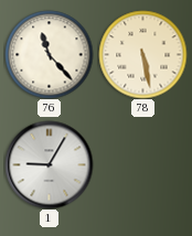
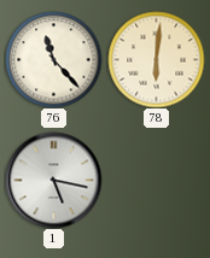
78: 5:28 -> 6:01 (156, 59)
1: 9:05 -> 5:17 (53, 180)
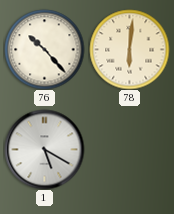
76: 11:23 -> 10:23 (44, 49)
1: 5:17 -> 5:20 (44, 149)
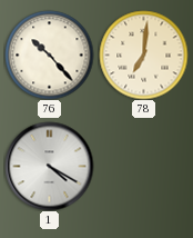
78: 6:01 -> 7:01 (143, 54)
1: 5:20 -> 4:20 (49, 166)
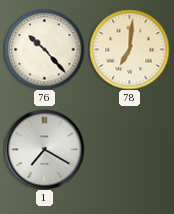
1: 4:20 -> 7:20 (44, 149)
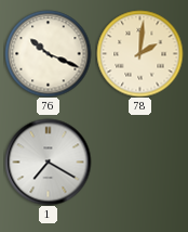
76: 10:23 -> 10:19 (48, 53)
78: 7:01 -> 2:01 (139, 53)
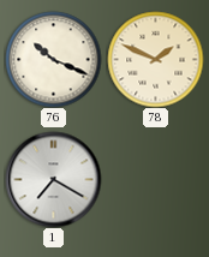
78: 2:01 -> 1:49 (155, 59)
